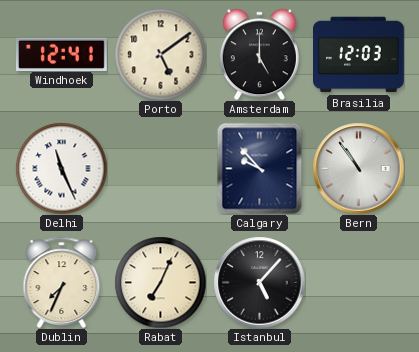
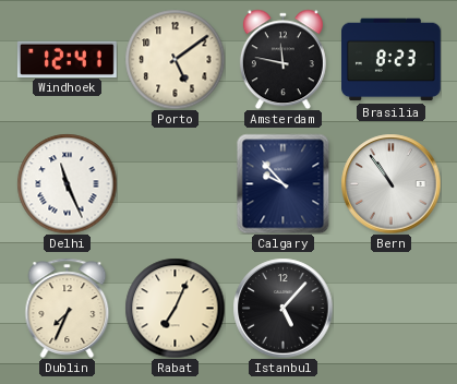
Amsterdam: 5:00 -> 11:47 (282, 59)
Brasilia: 12:03 -> 8:23 (392, 60)
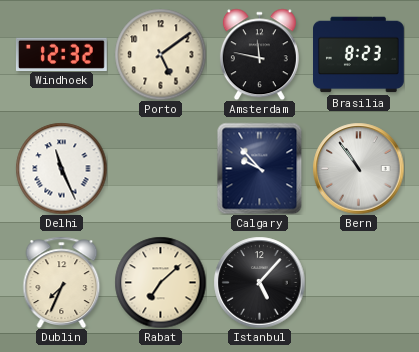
Windhoek: 12:41 -> 12:32 (62, 54)
Rabat: 7:04 -> 7:08 (160, 282)
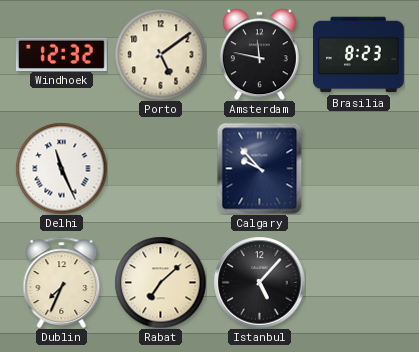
Bern: 10:54 -> none (358, 168)
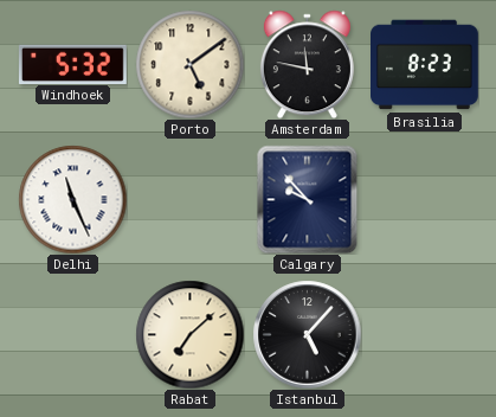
Windhoek: 12:32 -> 5:32 (73, 64)
Dublin: 7:34 -> none (62, 282)
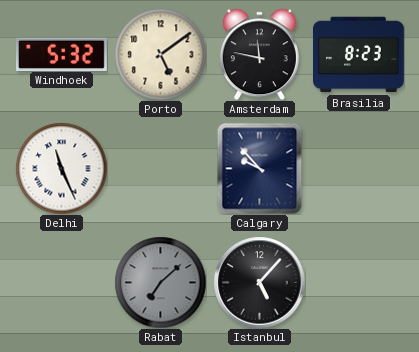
Rabat dial: cream -> grey (160, 282)
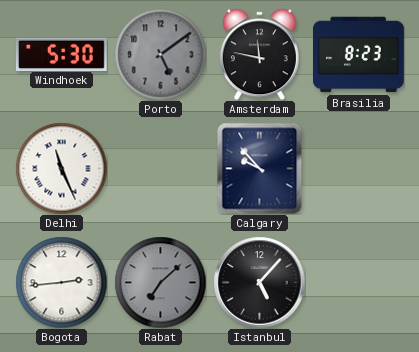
Windhoek: 5:32 -> 5:30 (62, 54)
Porto dial: cream -> grey (160, 54)
Bogota: none -> 2:44 (61, 282)
